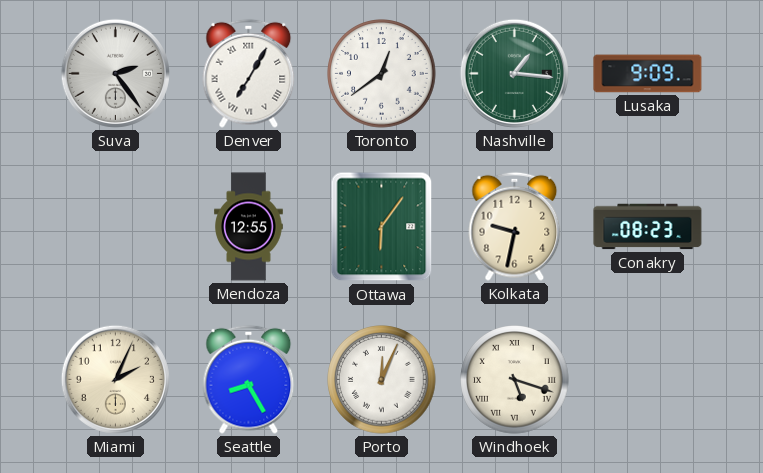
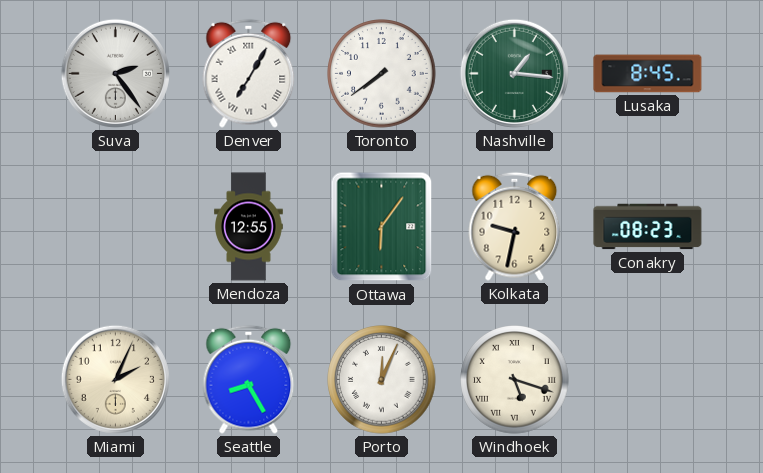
Toronto: 12:39 -> 7:39 (382, 74)
Lusaka: 9:09 -> 8:45 (648, 74)
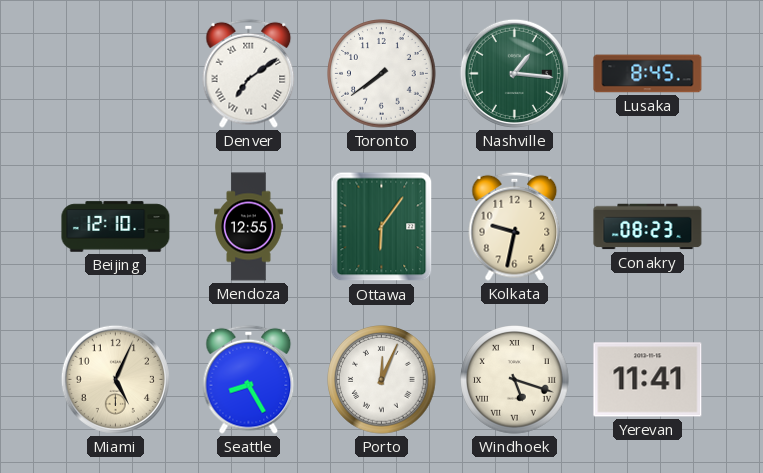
Suva: 2:24 -> none (115, 73)
Denver: 7:05 -> 7:09 (249, 73)
Beijing: none -> 12:10 (116, 227)
Miami: 2:04 -> 5:04 (115, 379)
Yerevan: none -> 11:41 (648, 380)
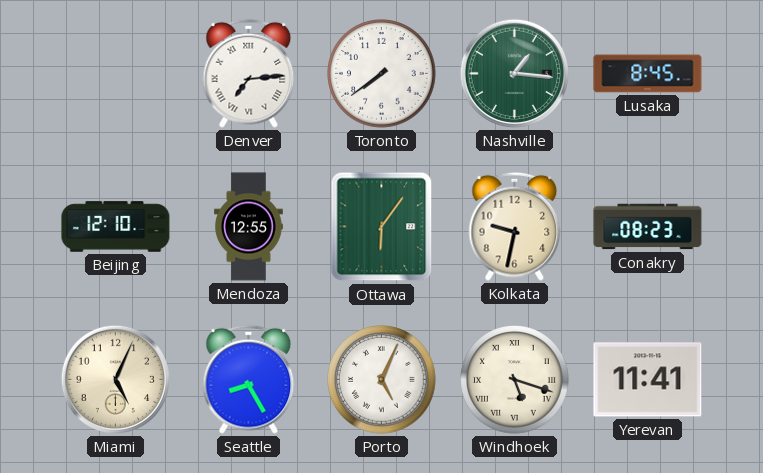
Denver: 7:09 -> 7:14 (249, 73)
Porto: 12:04 -> 5:04 (382, 380)
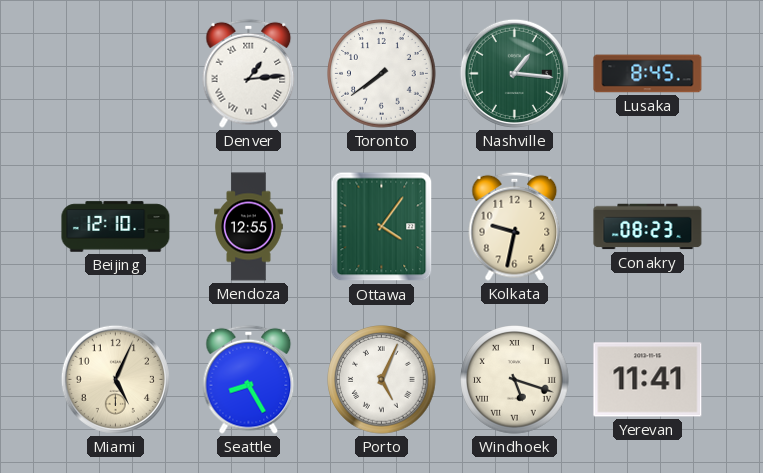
Denver: 7:14 -> 1:14 (249, 73)
Ottawa: 6:06 -> 4:06 (382, 227)
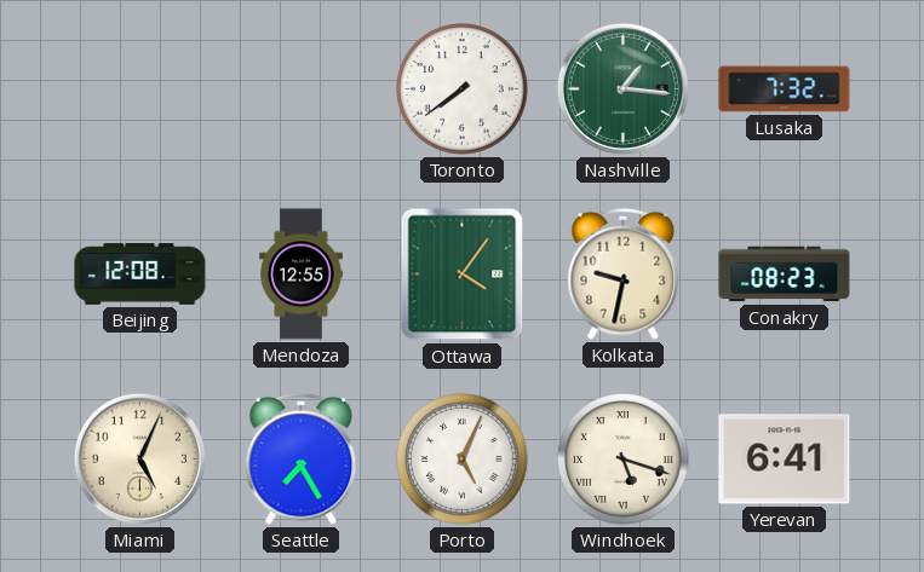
Denver: 1:14 -> none (249, 73)
Lusaka: 8:45 -> 7:32 (785, 89)
Beijing: 12:10 -> 12:08 (140, 275)
Seattle: 8:25 -> 7:25 (302, 458)
Yerevan: 11:41 -> 6:41 (785, 460)
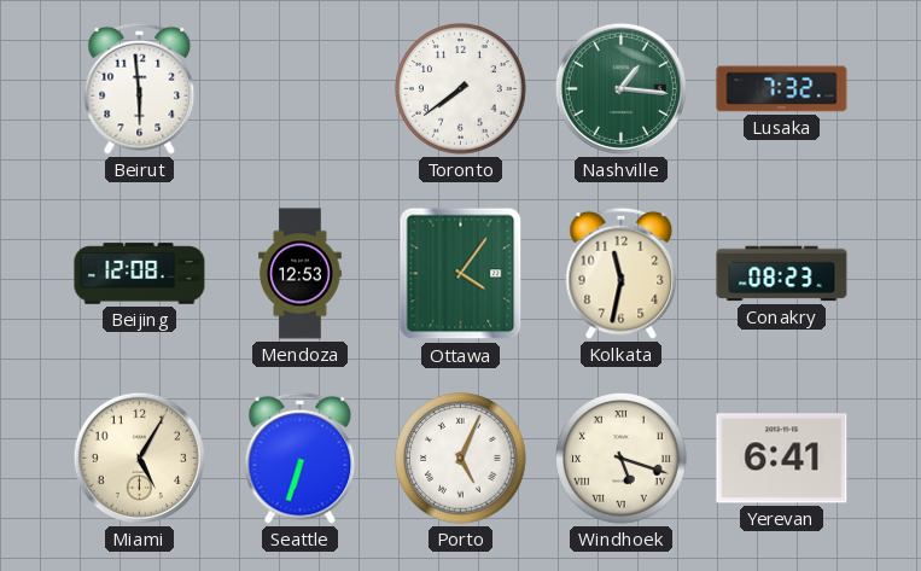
Beirut: none -> 5:59 (140, 88)
Mendoza: 12:55 -> 12:53 (301, 274)
Kolkata: 9:32 -> 11:32 (622, 273)
Miami: 5:04 -> 5:05 (139, 458)
Seattle: 7:25 -> 6:33 (301, 458)
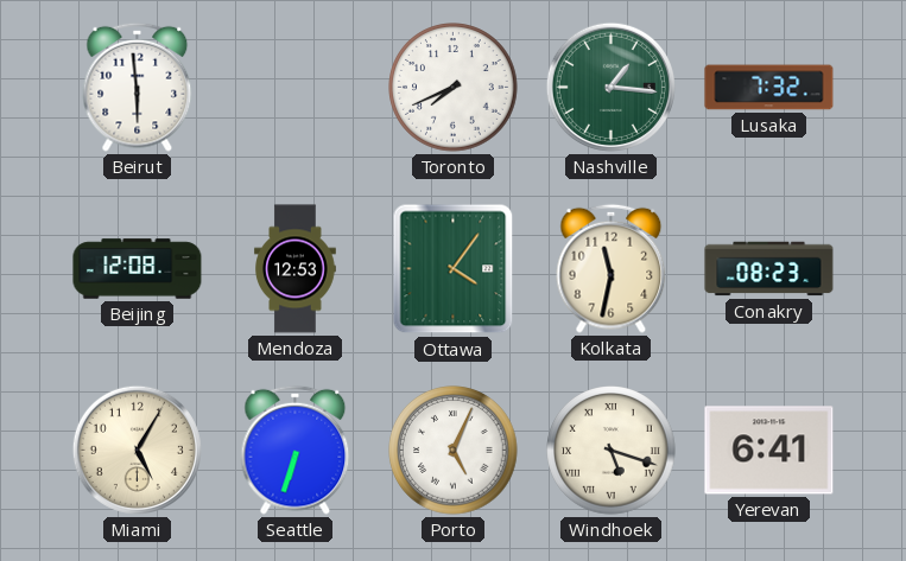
Toronto: 7:39 -> 7:41 (454, 88)
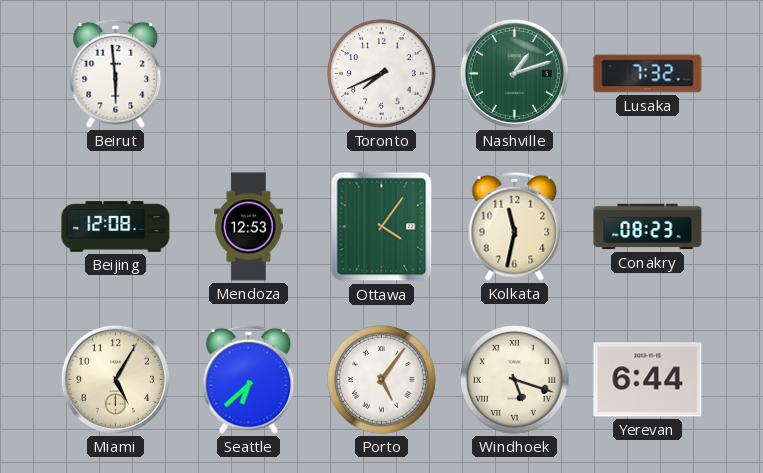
Nashville: 1:16 -> 1:12 (514, 73)
Seattle: 6:33 -> 6:38 (249, 379)
Porto: 5:04 -> 5:06 (382, 380)
Yerevan: 6:41 -> 6:44 (648, 380)
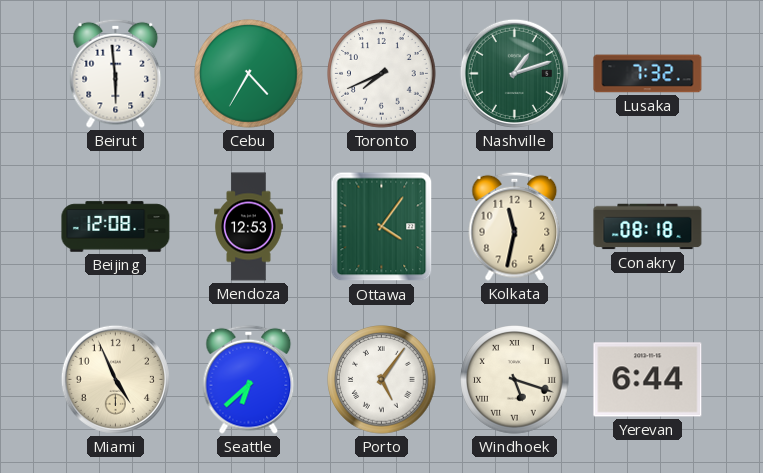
Cebu: none -> 4:35 (249, 74)
Conakry: 08:23 -> 08:18 (648, 227)
Miami: 5:05 -> 4:56 (115, 379)
